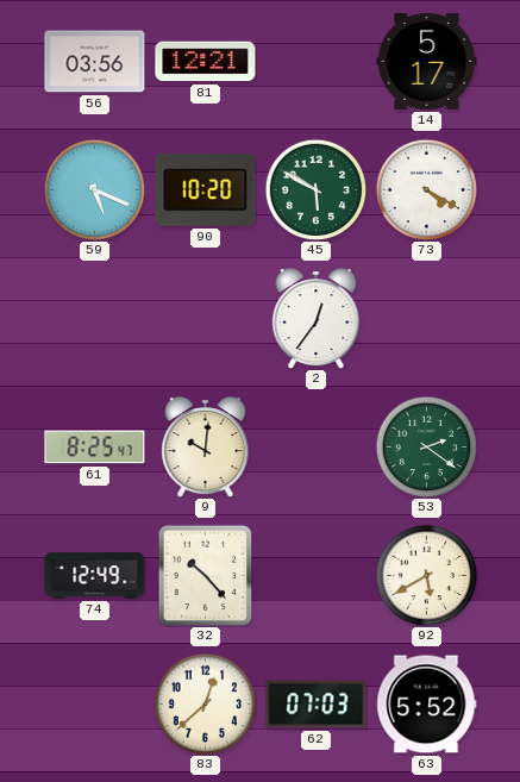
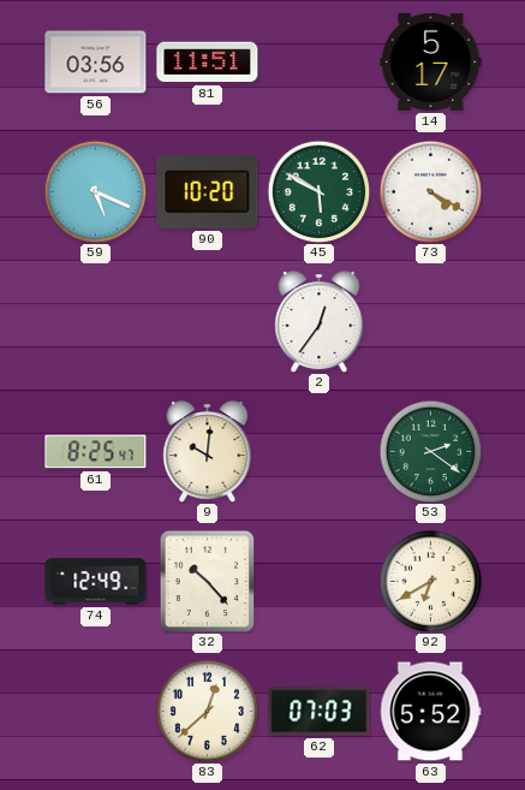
81: 12:21 -> 11:51 (208, 63)
92: 5:40 -> 6:40 (430, 581)
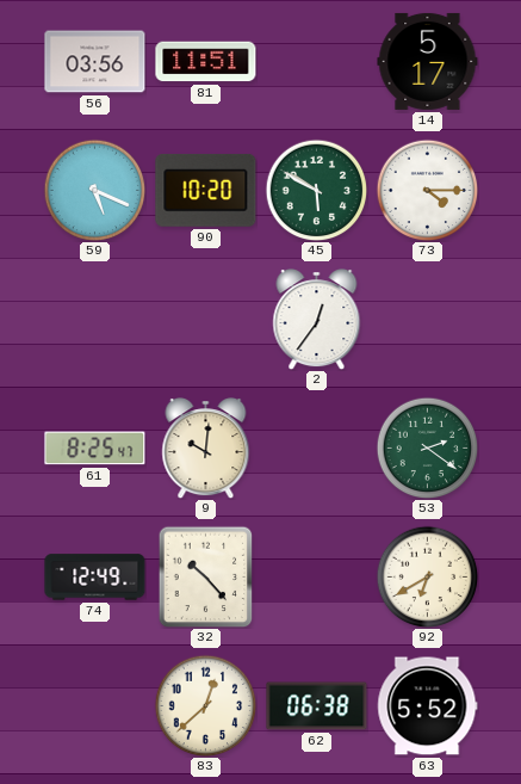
73: 4:20 -> 4:15 (427, 190)
62: 07:03 -> 06:38 (317, 706)
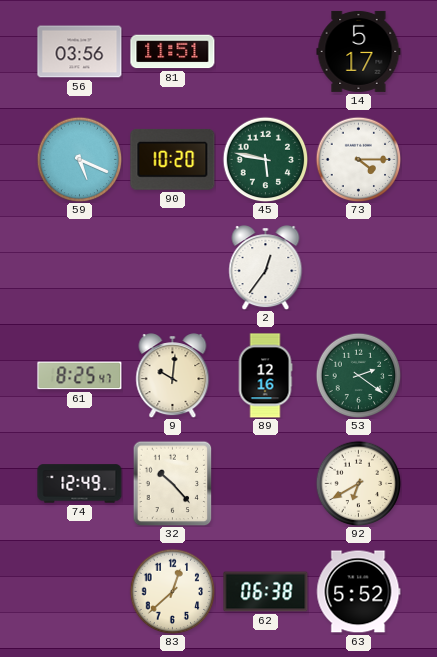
45: 5:50 -> 5:47 (265, 159)
89: none -> 12:16 (265, 376)
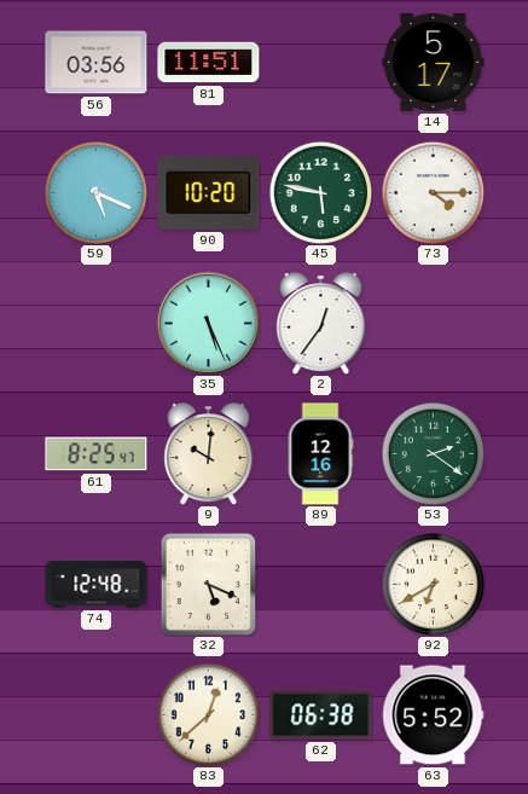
35: none -> 5:26 (208, 323)
74: 12:49 -> 12:48 (97, 585)
32: 10:23 -> 5:19 (209, 584)
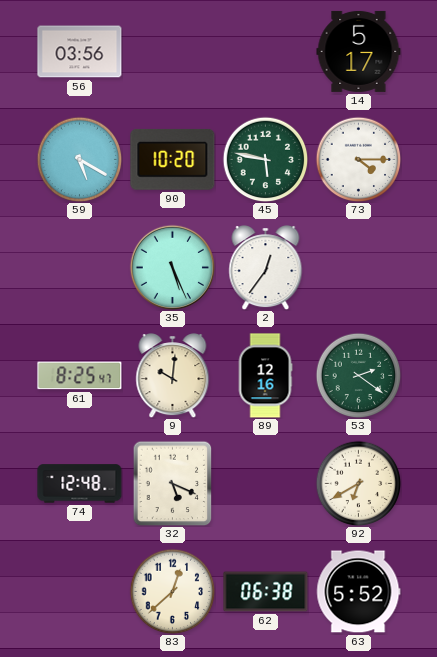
81: 11:51 -> none (209, 63)
59: 5:19 -> 5:20 (79, 159)
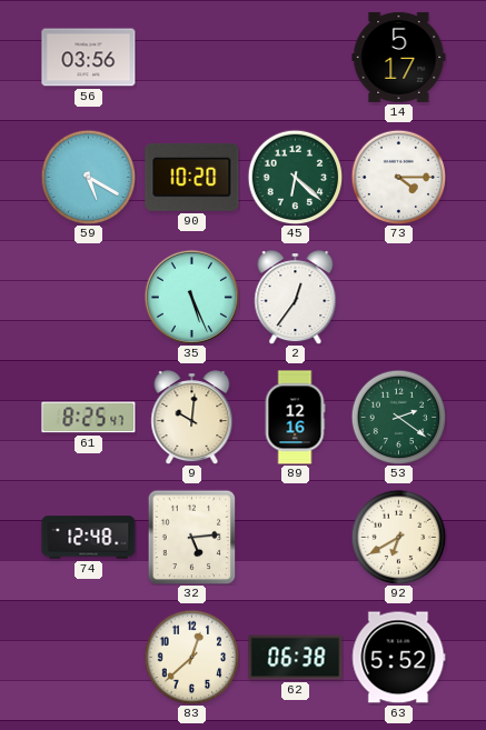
45: 5:47 -> 6:22 (295, 177)
32: 5:19 -> 5:14 (192, 537)
